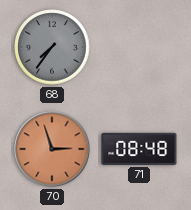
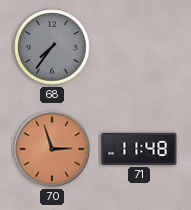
71: 08:48 -> 11:48 (139, 149)
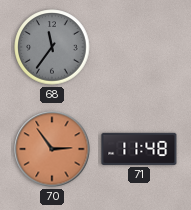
68: 7:36 -> 11:36 (52, 47)
70: 2:57 -> 2:54 (52, 149)
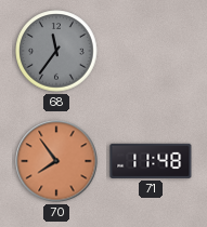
70: 2:54 -> 7:54 (56, 161)
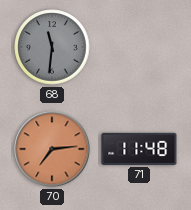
68: 11:36 -> 11:31 (52, 47)
70: 7:54 -> 7:14 (52, 149)
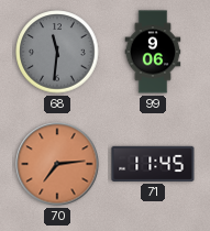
99: none -> 9:06 (153, 52)
71: 11:48 -> 11:45 (153, 164)
